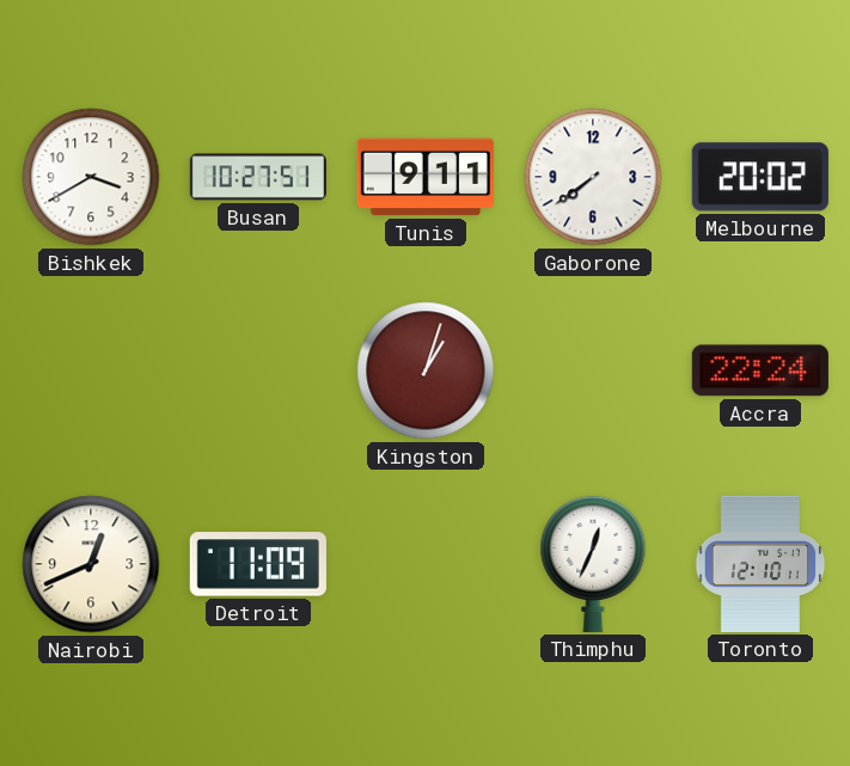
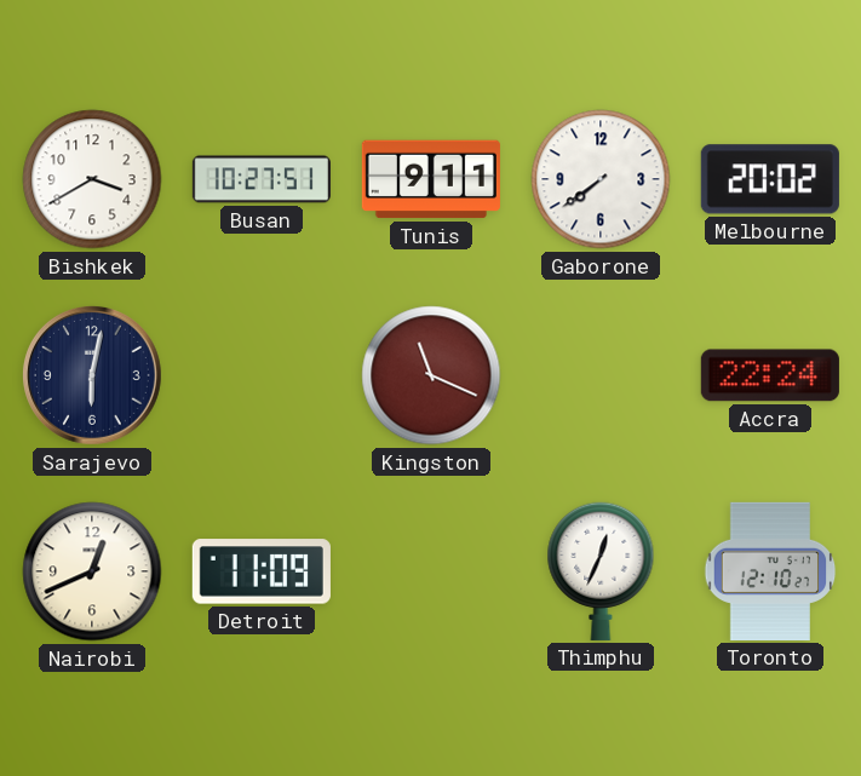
Sarajevo: none -> 6:02 (92, 375)
Kingston: 1:03 -> 11:19 (431, 375)
Toronto: 12:10:11 -> 12:10:27 (770, 571)
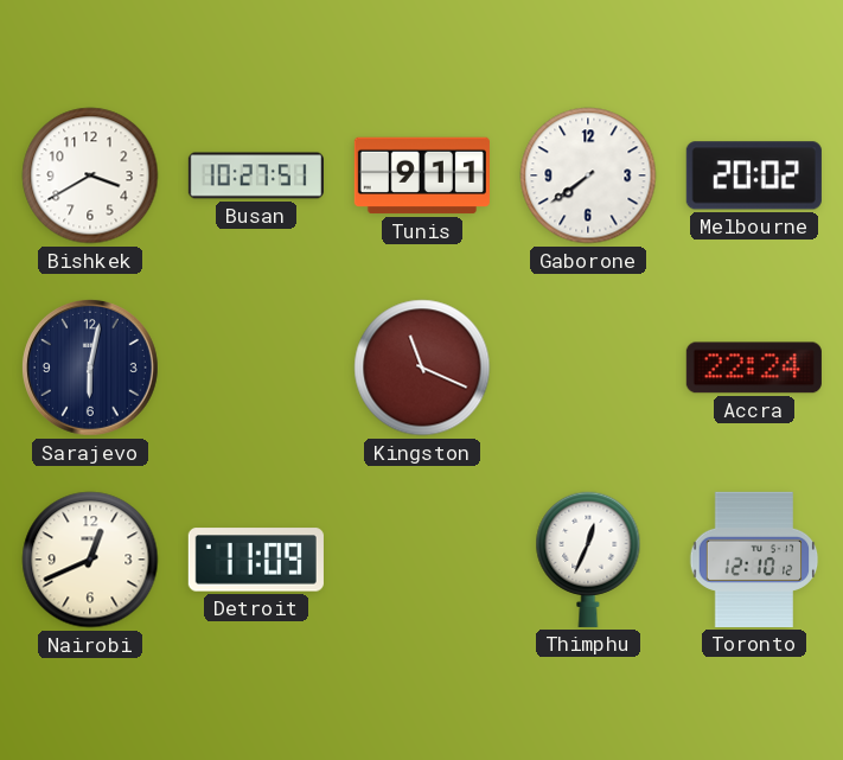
Toronto: 12:10:27 -> 12:10:12 (754, 560)
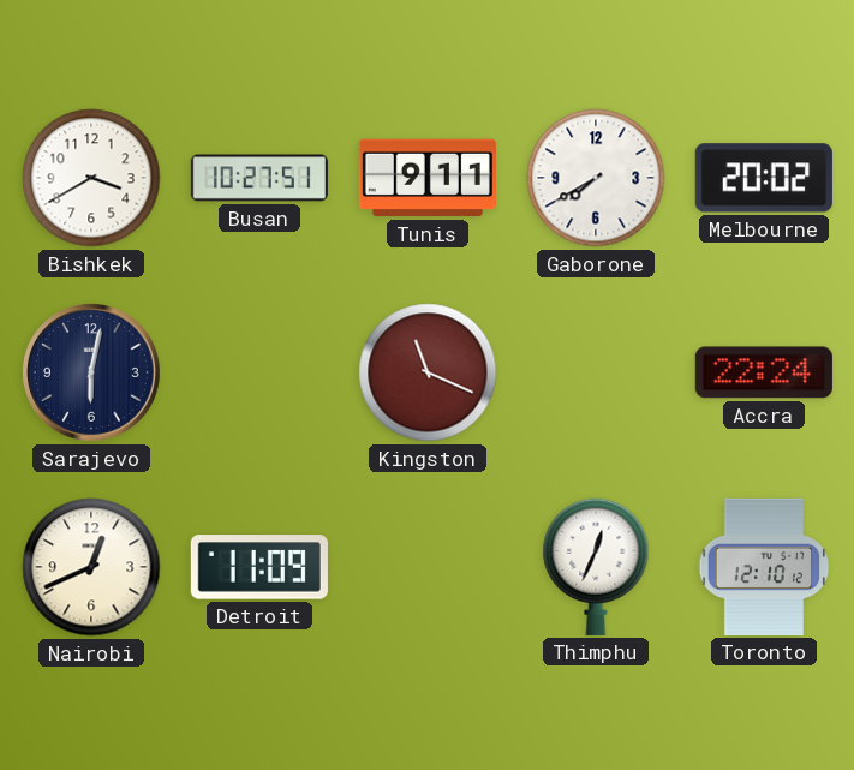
Gaborone: 7:39 -> 7:40 (596, 178)
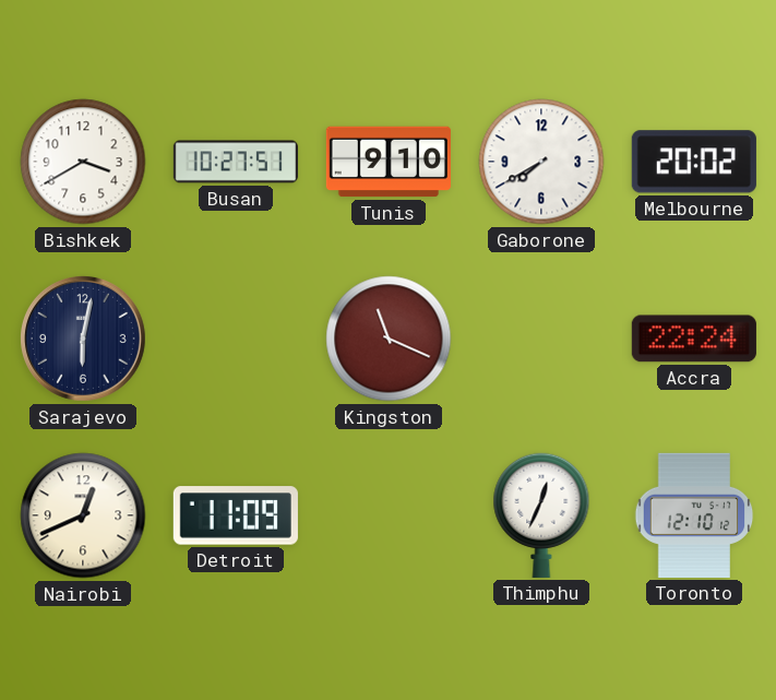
Tunis: 9:11 -> 9:10 (389, 162)
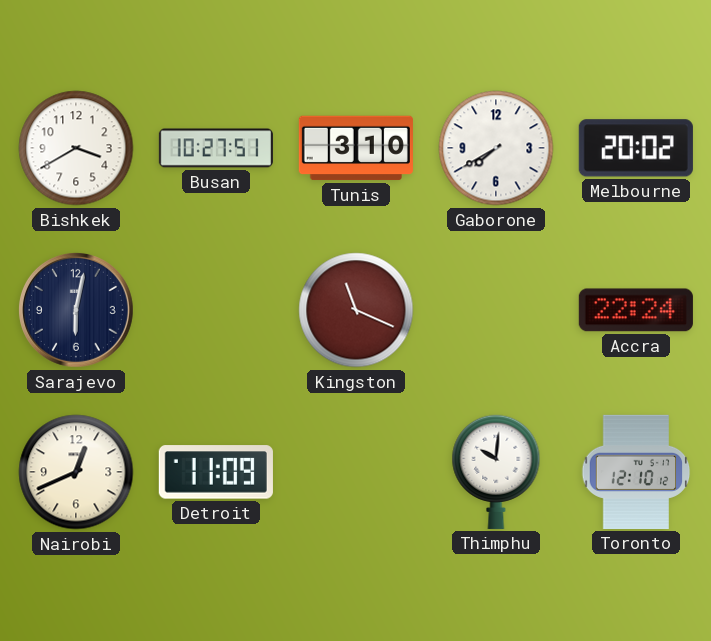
Tunis: 9:10 -> 3:10 (356, 148)
Thimphu: 12:34 -> 10:01 (496, 472)
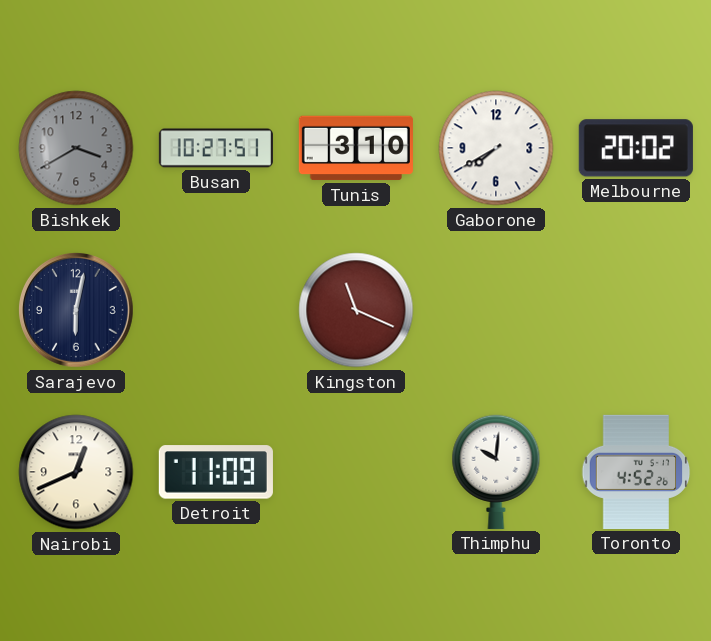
Bishkek dial: white -> grey (76, 148)
Accra: 22:24 -> none (636, 310)
Toronto: 12:10 -> 4:52 (636, 472)
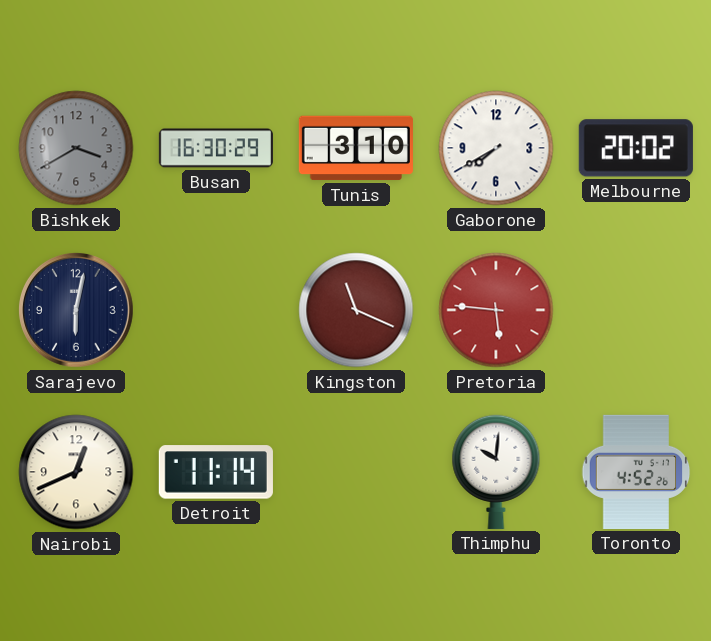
Busan: 10:27 -> 16:30 (216, 148)
Pretoria: none -> 5:46 (496, 310)
Detroit: 11:09 -> 11:14 (216, 472)
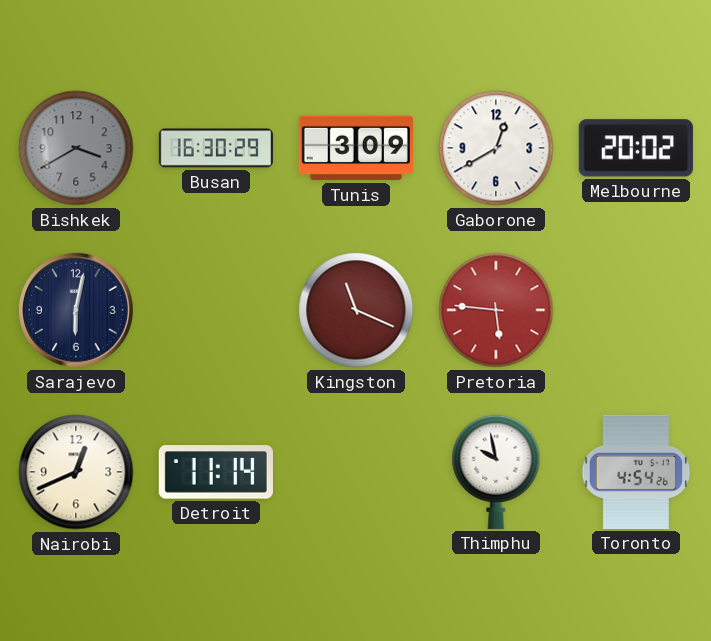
Tunis: 3:10 -> 3:09 (356, 148)
Gaborone: 7:40 -> 12:40 (496, 148)
Thimphu: 10:01 -> 9:58 (496, 472)
Toronto: 4:52 -> 4:54 (636, 472)
